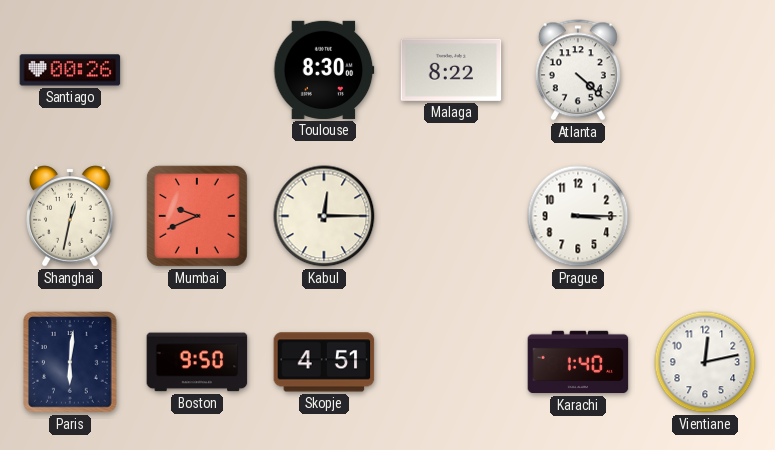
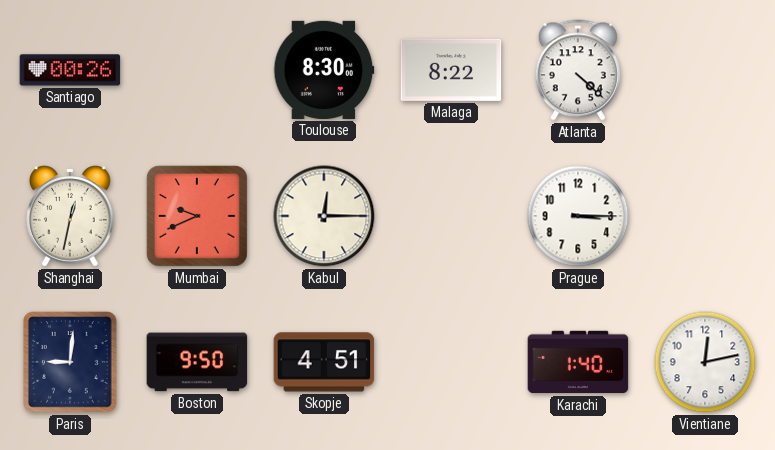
Paris: 6:01 -> 9:01 (70, 362)
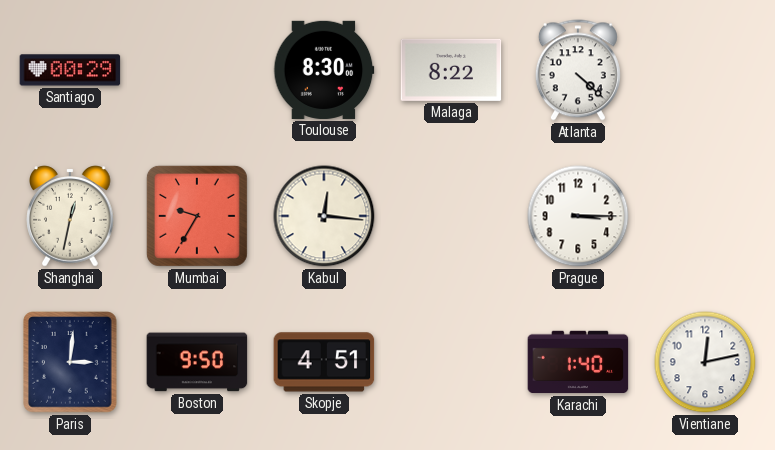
Santiago: 00:26 -> 00:29 (70, 70)
Mumbai: 9:41 -> 9:35 (197, 216)
Kabul: 12:15 -> 12:16 (324, 216)
Paris: 9:01 -> 3:01 (70, 362)
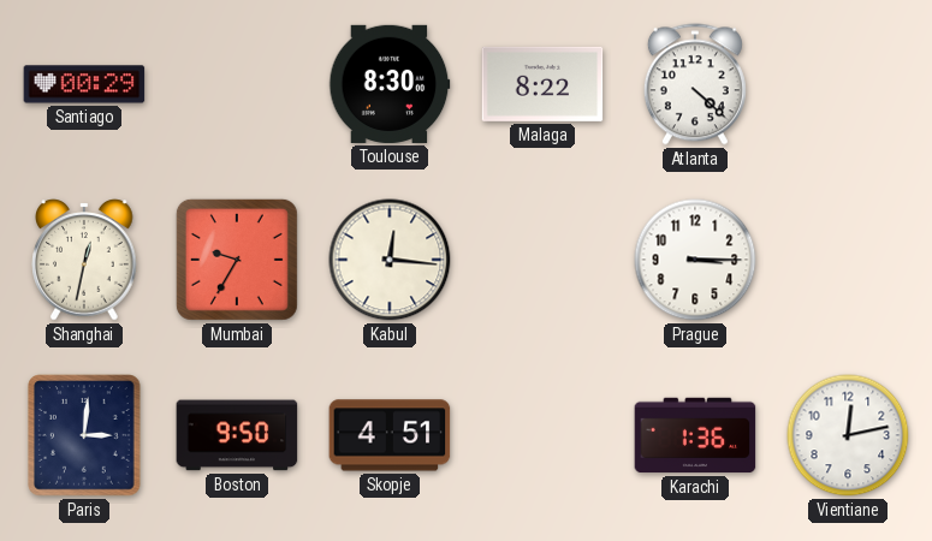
Karachi: 1:40 -> 1:36 (695, 435)
